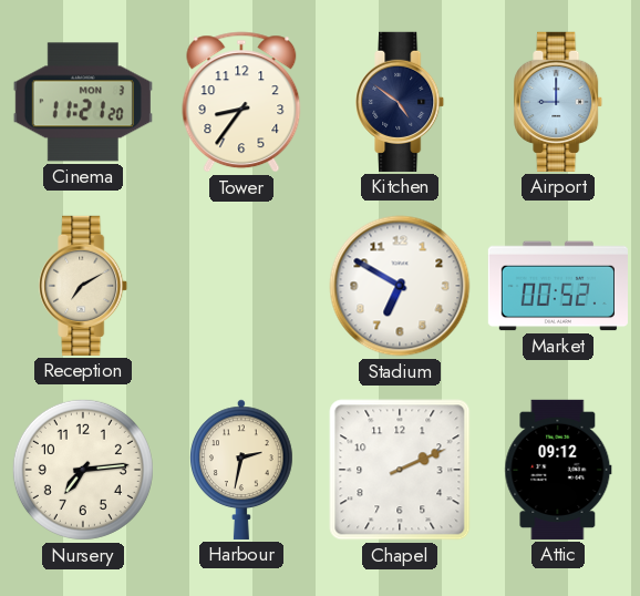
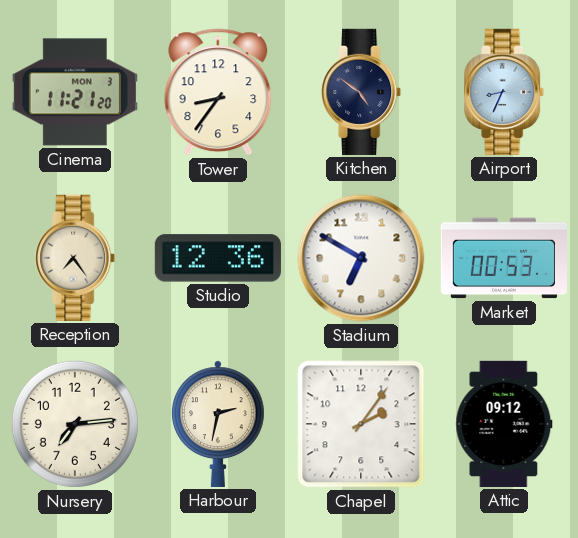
Airport: 9:00 -> 8:34 (505, 92)
Reception: 7:10 -> 7:24 (76, 258)
Studio: none -> 12:36 (218, 258)
Market: 00:52 -> 00:53 (504, 258)
Chapel: 2:11 -> 2:06 (361, 424)
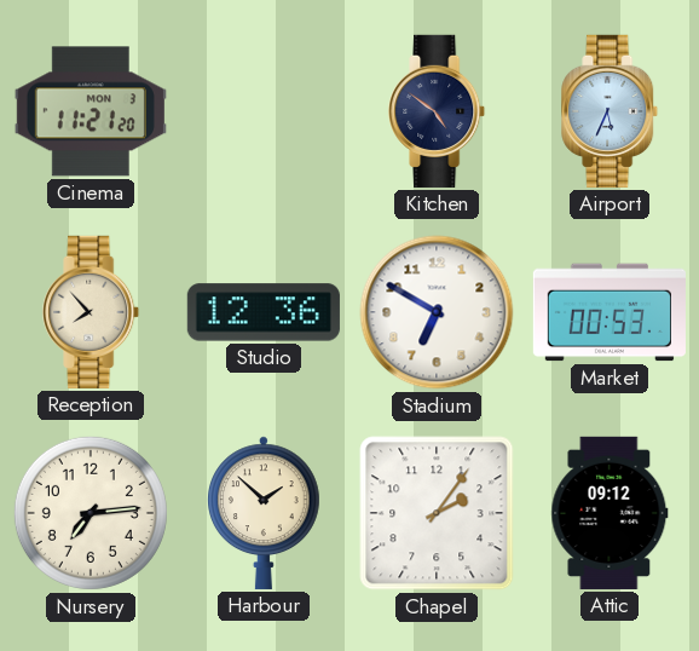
Tower: 8:36 -> none (218, 92)
Airport: 8:34 -> 5:34 (611, 111)
Reception: 7:24 -> 7:53 (92, 312)
Harbour: 2:32 -> 1:52 (265, 513)
